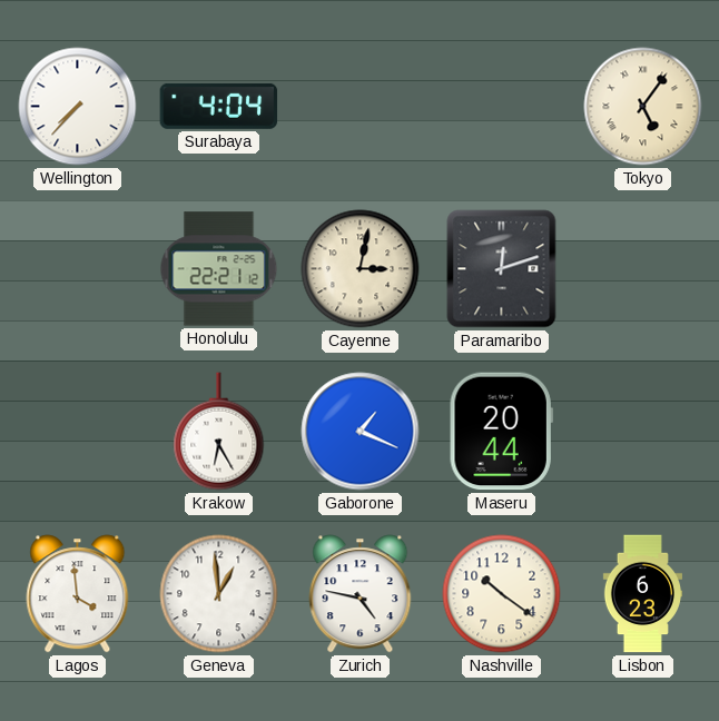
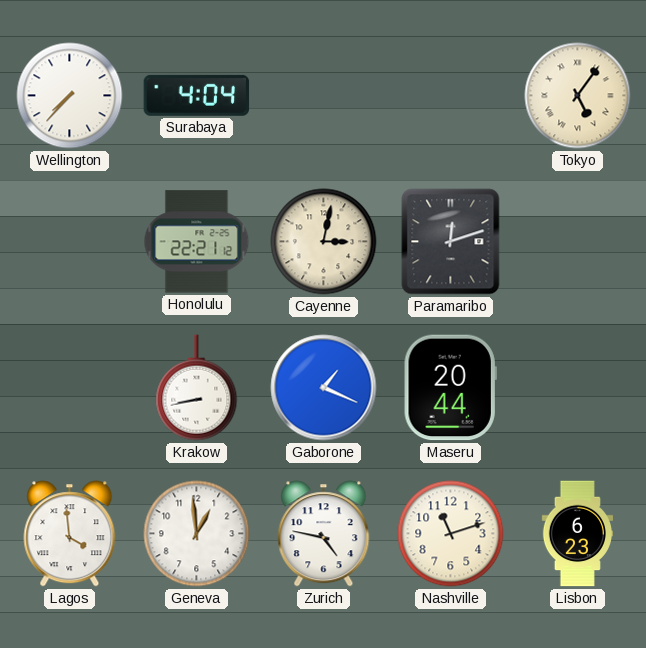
Krakow: 6:25 -> 8:43 (197, 388)
Nashville: 10:21 -> 11:12 (451, 534)
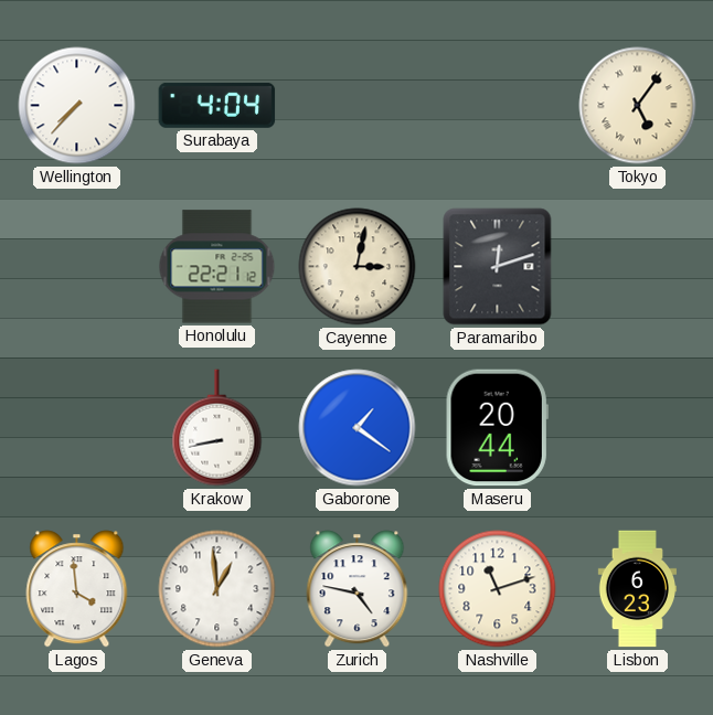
Gaborone: 1:19 -> 1:21 (358, 428)
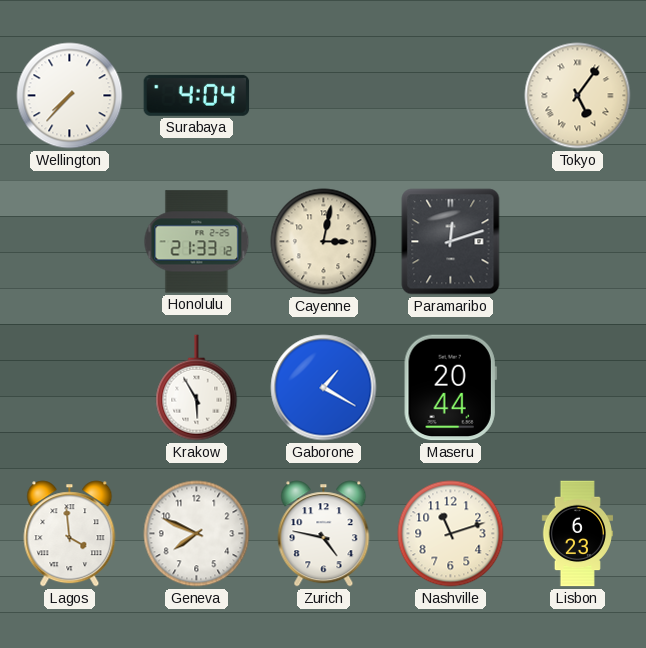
Honolulu: 22:21 -> 21:33 (197, 242)
Krakow: 8:43 -> 5:55 (197, 388)
Gaborone: 1:21 -> 1:20 (324, 388)
Geneva: 12:59 -> 7:49 (197, 534)
